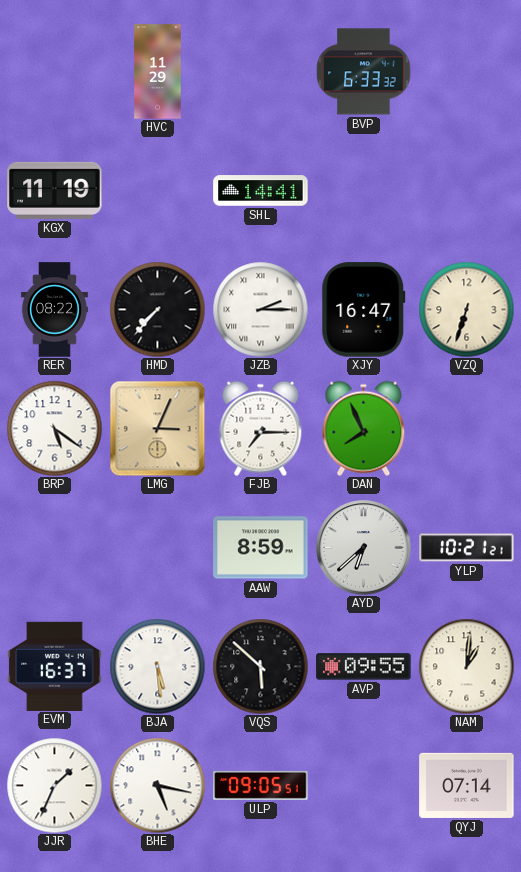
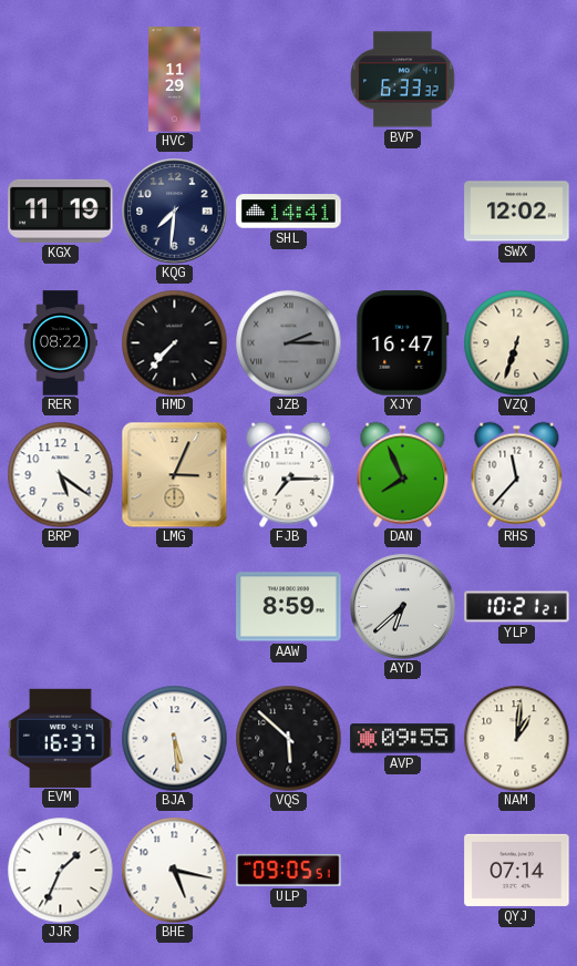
KQG: none -> 7:31 (175, 212)
SWX: none -> 12:02 (517, 212)
JZB dial: white -> grey (288, 342)
RHS: none -> 11:37 (517, 474)
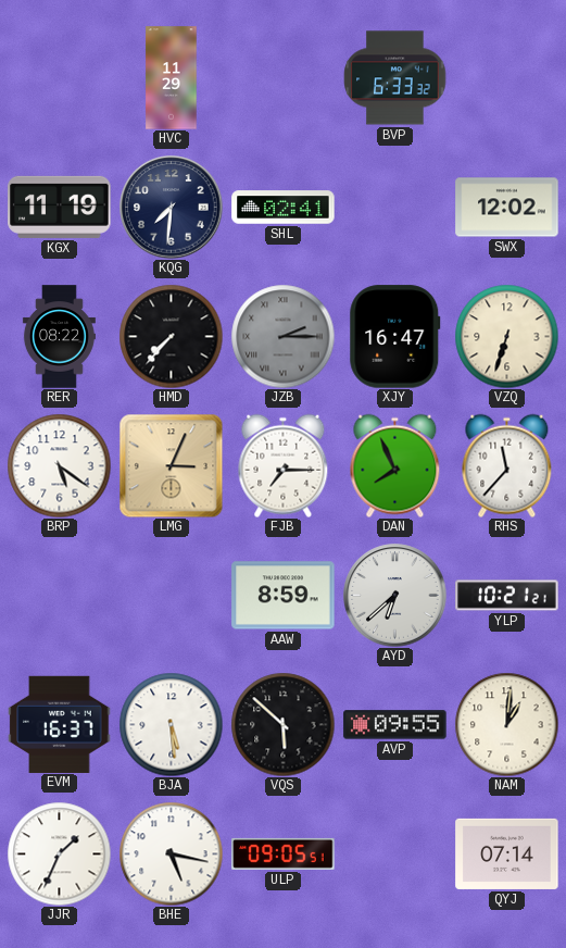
SHL: 14:41 -> 02:41 (284, 208)
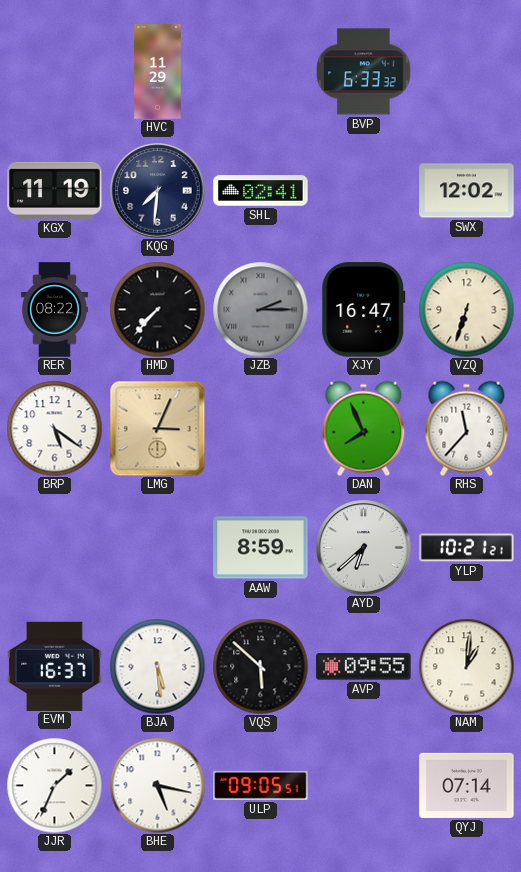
FJB: 7:15 -> none (284, 465)
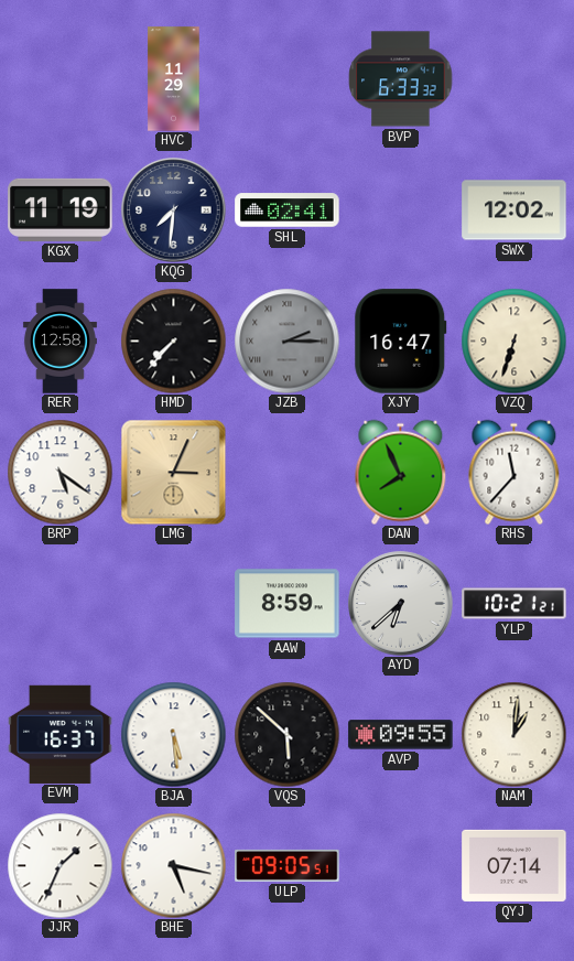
RER: 08:22 -> 12:58 (59, 342)
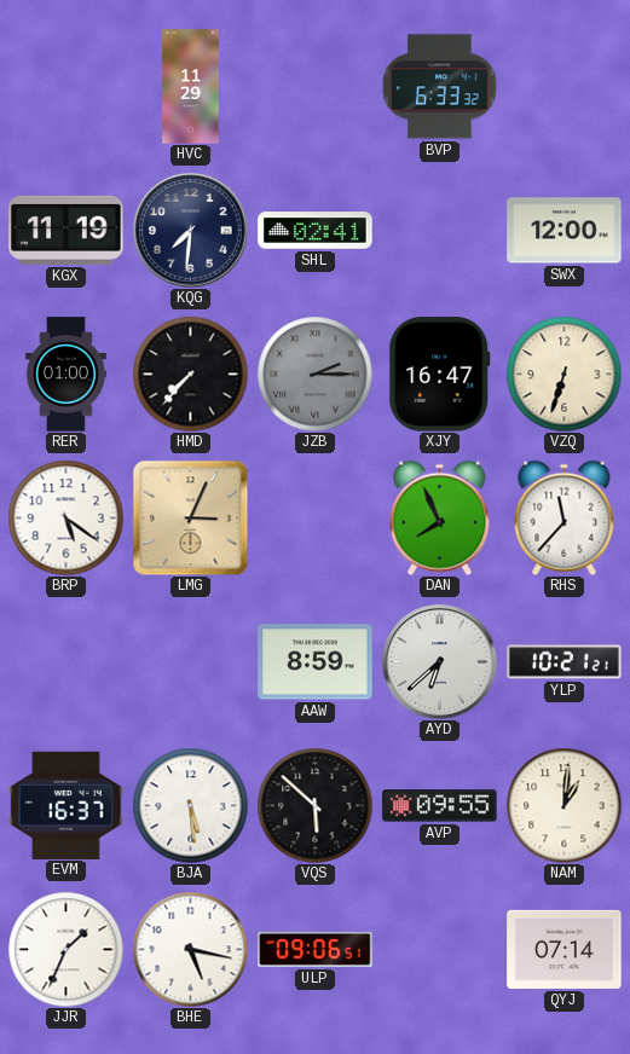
SWX: 12:02 -> 12:00 (565, 231)
RER: 12:58 -> 01:00 (65, 375)
ULP: 09:05 -> 09:06 (316, 949)
